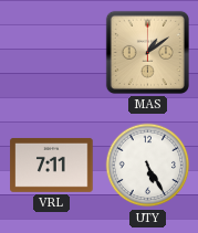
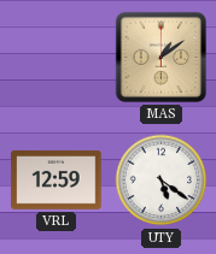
VRL: 7:11 -> 12:59 (57, 181)
UTY: 5:25 -> 5:21 (162, 181)
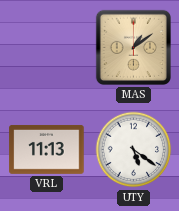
VRL: 12:59 -> 11:13 (47, 150)
